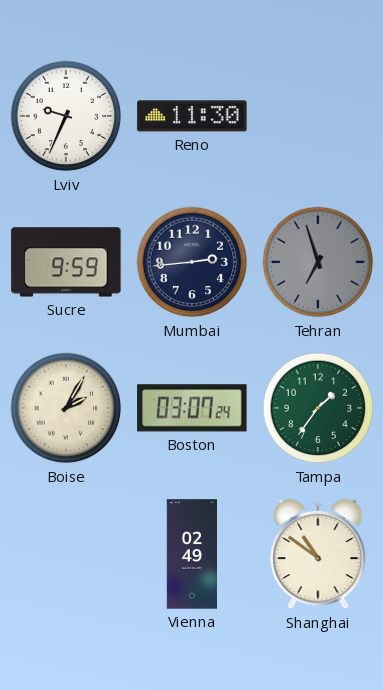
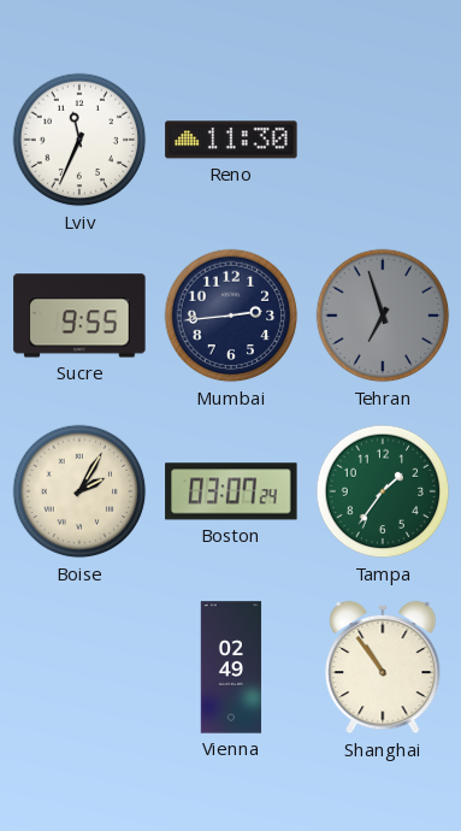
Lviv: 9:34 -> 11:34 (79, 140)
Sucre: 9:59 -> 9:55 (79, 316)
Shanghai: 10:51 -> 10:54 (383, 667)
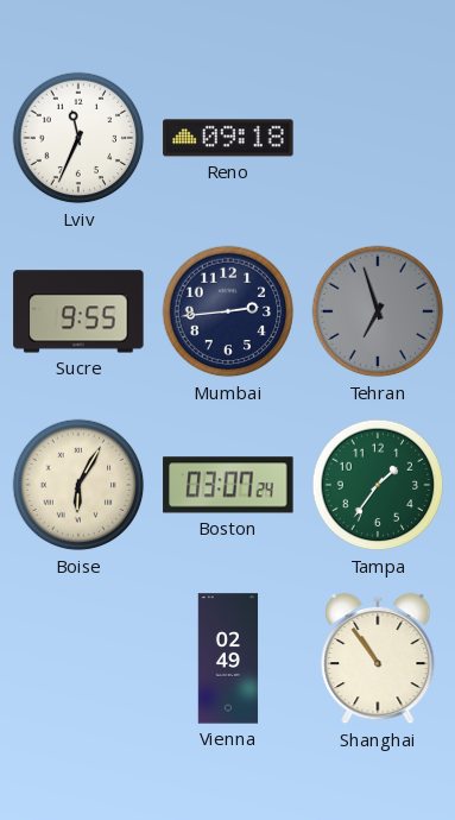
Reno: 11:30 -> 09:18 (228, 138)
Boise: 2:05 -> 6:05 (78, 485)
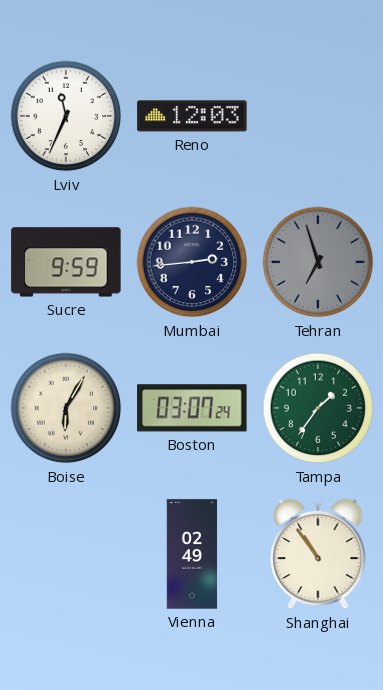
Reno: 09:18 -> 12:03 (192, 116)
Sucre: 9:55 -> 9:59 (66, 262)
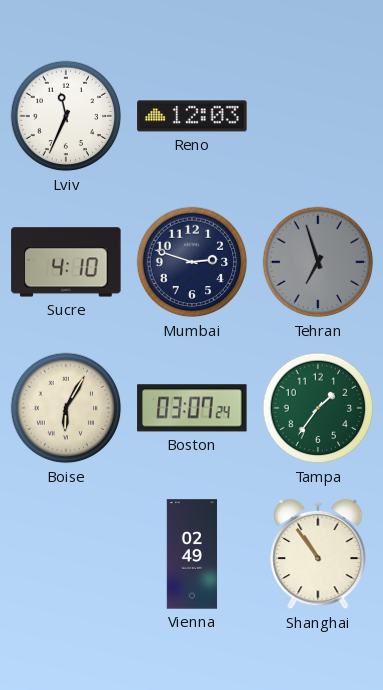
Sucre: 9:59 -> 4:10 (66, 262)
Mumbai: 2:44 -> 2:48 (192, 262)
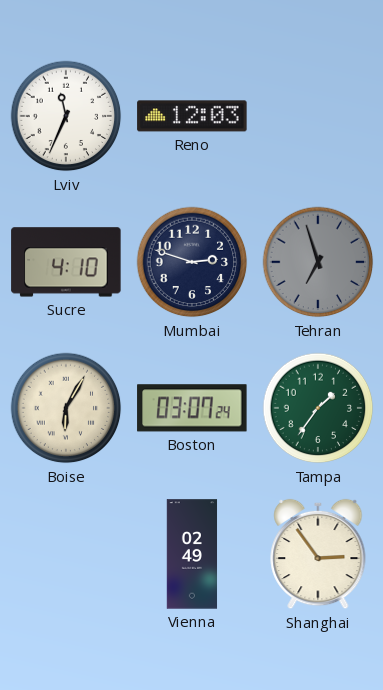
Shanghai: 10:54 -> 2:54 (318, 554)
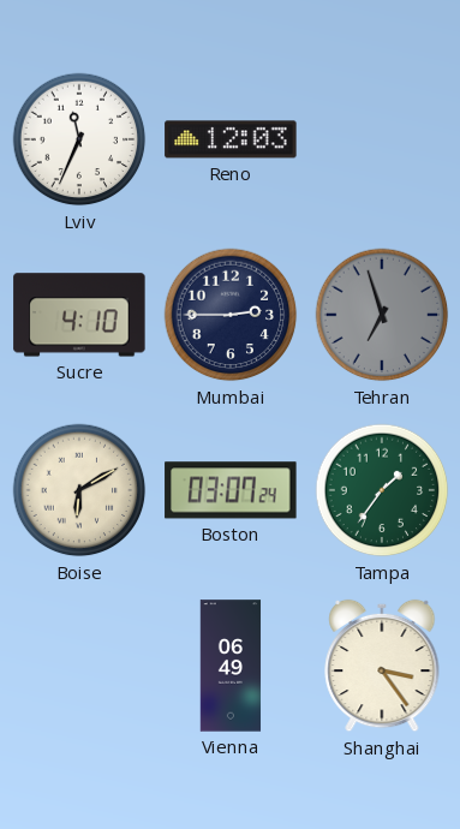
Mumbai: 2:48 -> 2:45 (231, 315)
Boise: 6:05 -> 6:10 (79, 490)
Vienna: 02:49 -> 06:49 (231, 666)
Shanghai: 2:54 -> 3:24 (382, 666)
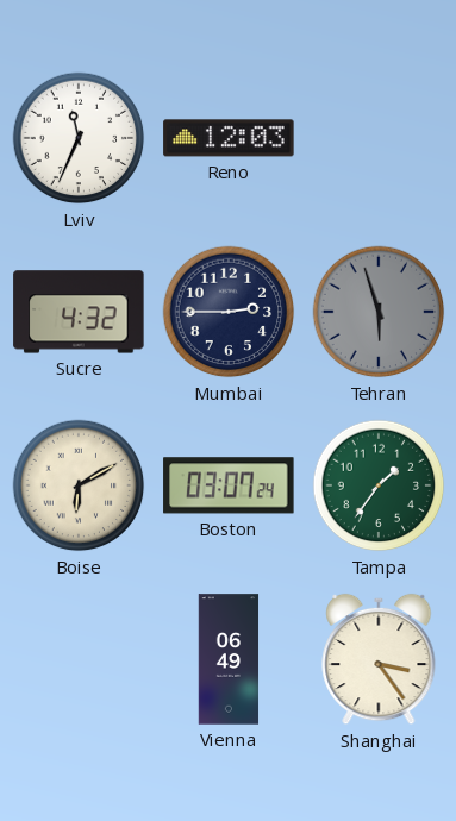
Sucre: 4:10 -> 4:32 (79, 312)
Tehran: 6:57 -> 5:57 (379, 312)
